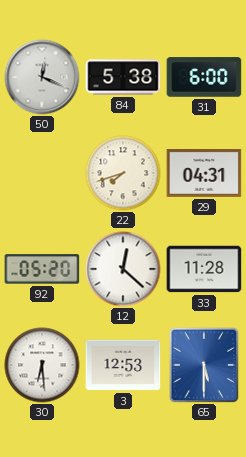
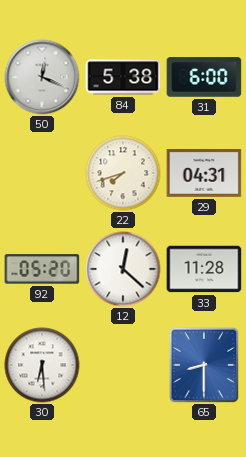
3: 12:53 -> none (123, 365)
65: 5:30 -> 8:30 (204, 365)
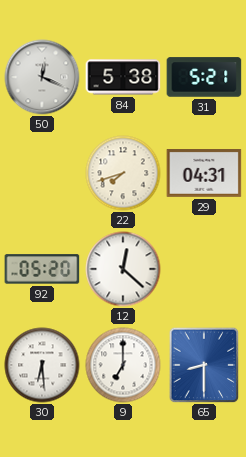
31: 6:00 -> 5:21 (204, 77)
33: 11:28 -> none (204, 269)
9: none -> 7:00 (123, 365)
